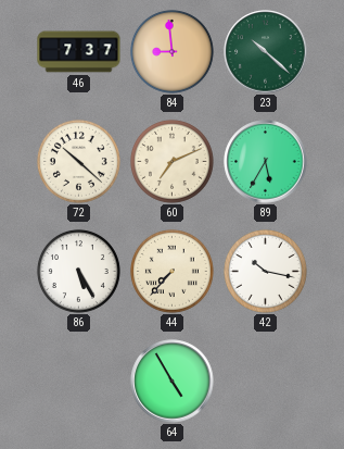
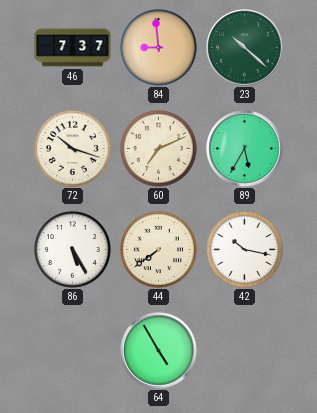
72: 10:22 -> 10:18 (72, 148)
44: 7:37 -> 7:39 (158, 249)
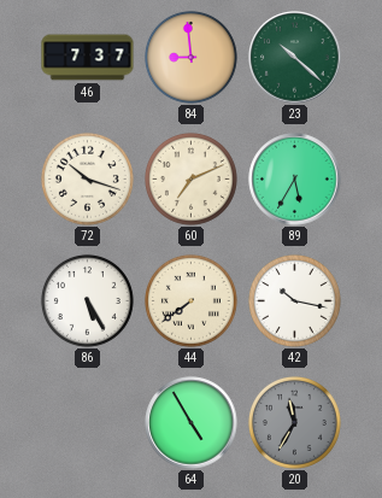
20: none -> 11:35 (294, 422)
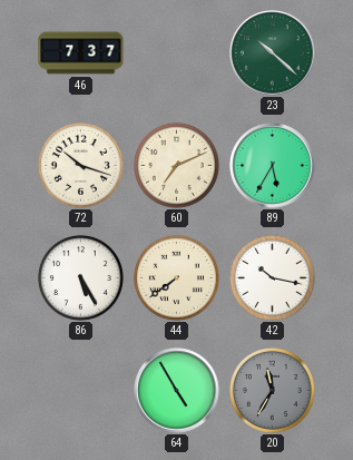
84: 8:59 -> none (190, 57)
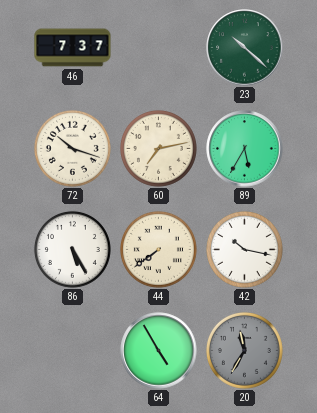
60: 7:11 -> 7:13 (158, 148)
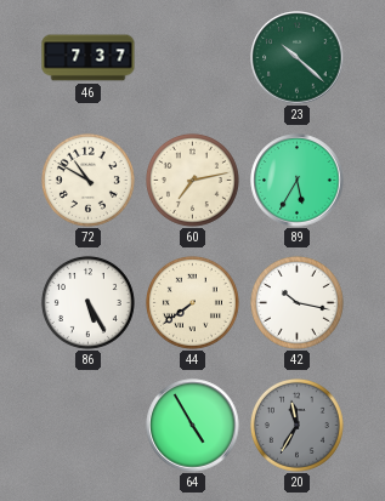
72: 10:18 -> 10:50 (87, 180)
